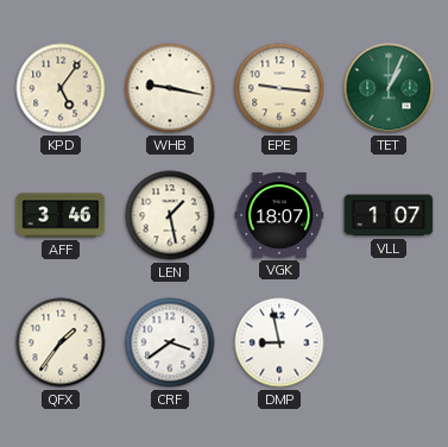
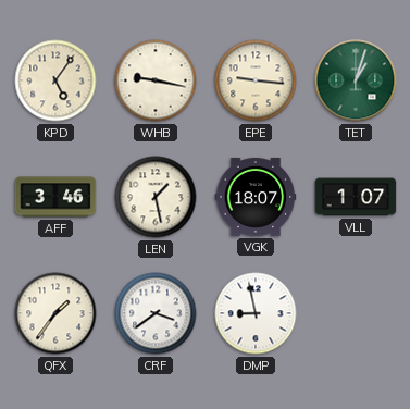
TET: 1:04 -> 1:03 (356, 80)
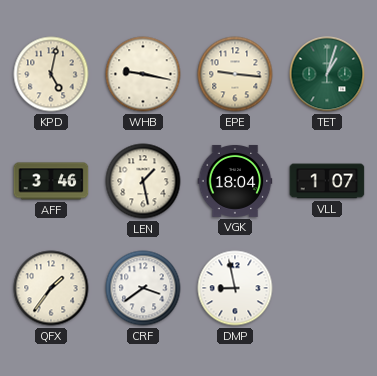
KPD: 5:06 -> 5:02 (51, 74)
VGK: 18:07 -> 18:04 (235, 181)
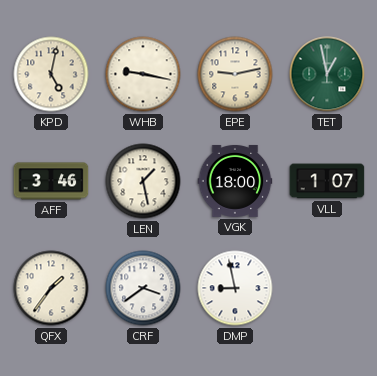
EPE: 9:16 -> 9:13 (235, 74)
TET: 1:03 -> 12:58 (327, 74)
VGK: 18:04 -> 18:00 (235, 181)
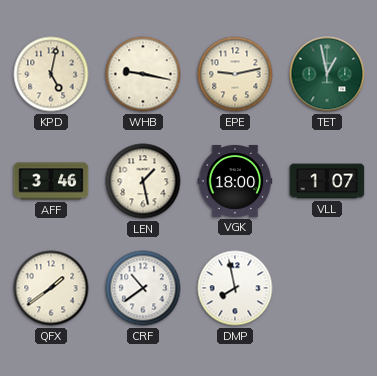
QFX: 1:36 -> 1:39 (51, 288)
CRF: 3:39 -> 10:39 (143, 288)
DMP: 8:58 -> 7:58 (235, 288)
